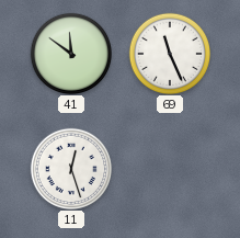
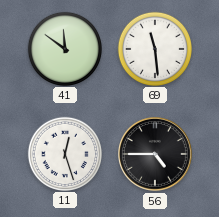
69: 11:26 -> 11:29 (154, 48)
56: none -> 4:45 (156, 155)
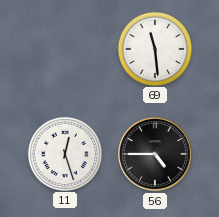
41: 11:51 -> none (64, 48)
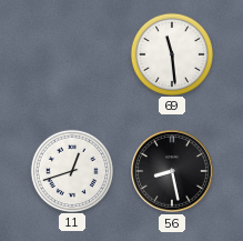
11: 12:27 -> 12:42 (71, 170)
56: 4:45 -> 8:28 (173, 172)
